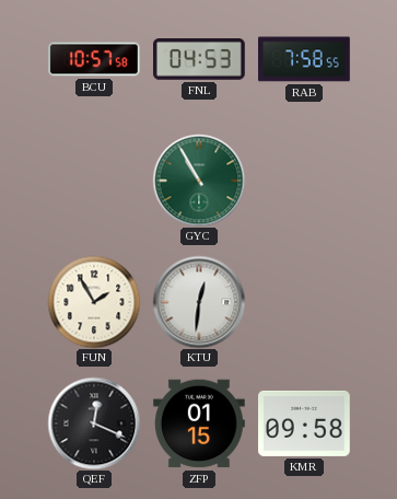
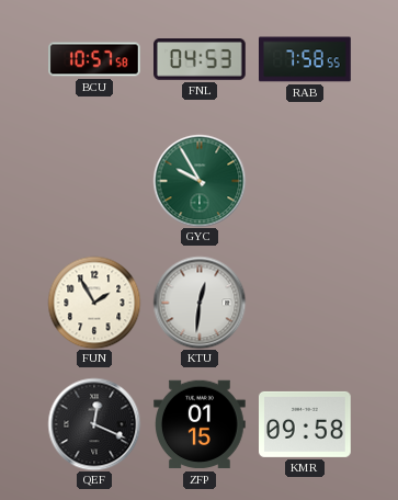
GYC: 10:55 -> 9:55 (200, 181)
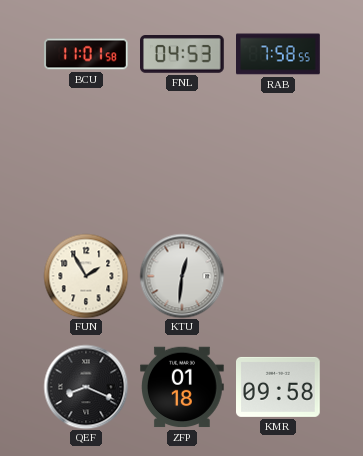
BCU: 10:57 -> 11:01 (87, 54)
GYC: 9:55 -> none (200, 181)
QEF: 12:19 -> 8:19 (86, 387)
ZFP: 01:15 -> 01:18 (183, 387)
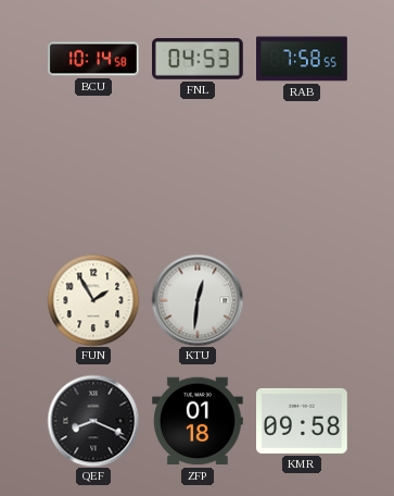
BCU: 11:01 -> 10:14 (94, 59)
